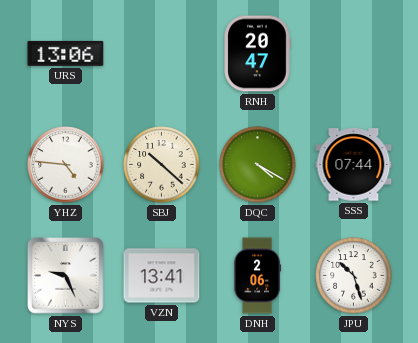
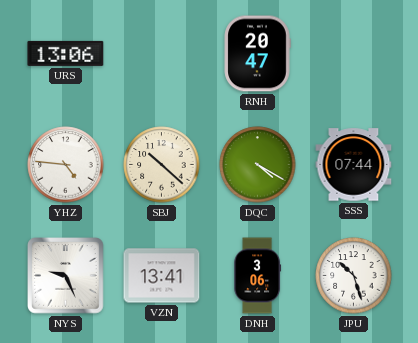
DNH: 2:06 -> 3:06 (258, 276)
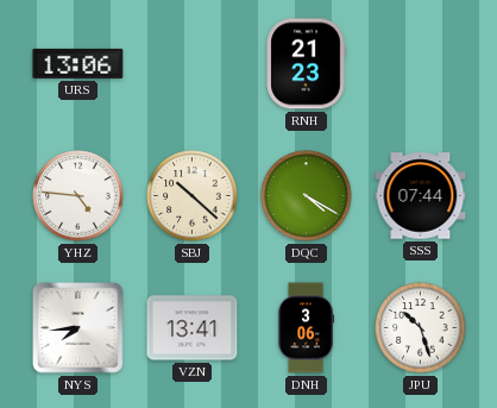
RNH: 20:47 -> 21:23 (306, 64)
NYS: 9:26 -> 7:44 (78, 328)
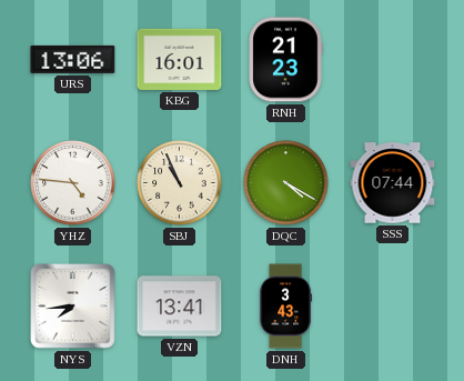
KBG: none -> 16:01 (180, 59)
SBJ: 10:22 -> 10:56 (180, 183)
DNH: 3:06 -> 3:43 (286, 307)
JPU: 10:27 -> none (421, 328)
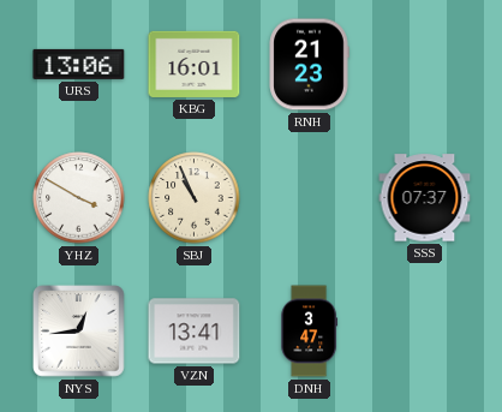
YHZ: 4:46 -> 3:50 (79, 198)
DQC: 4:20 -> none (286, 183)
SSS: 07:44 -> 07:37 (425, 198)
NYS: 7:44 -> 12:44 (79, 332)
DNH: 3:43 -> 3:47 (310, 332)
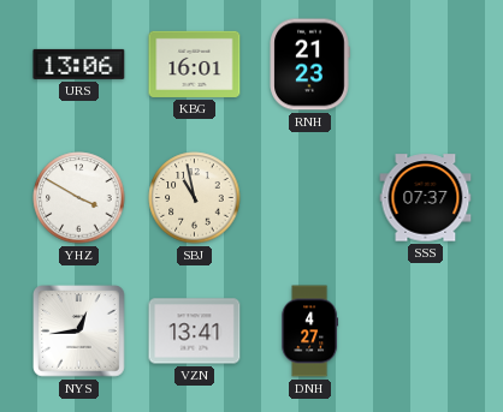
SBJ: 10:56 -> 10:58 (195, 198)
DNH: 3:47 -> 4:27 (310, 332)
